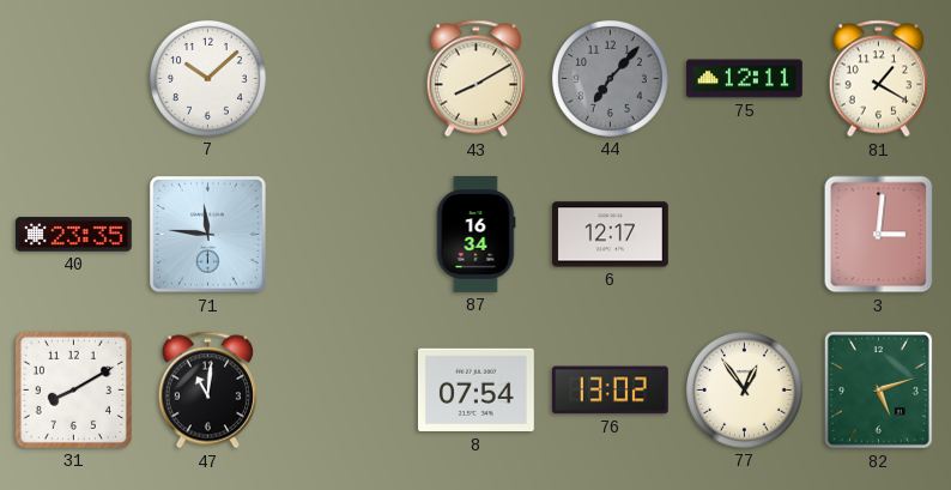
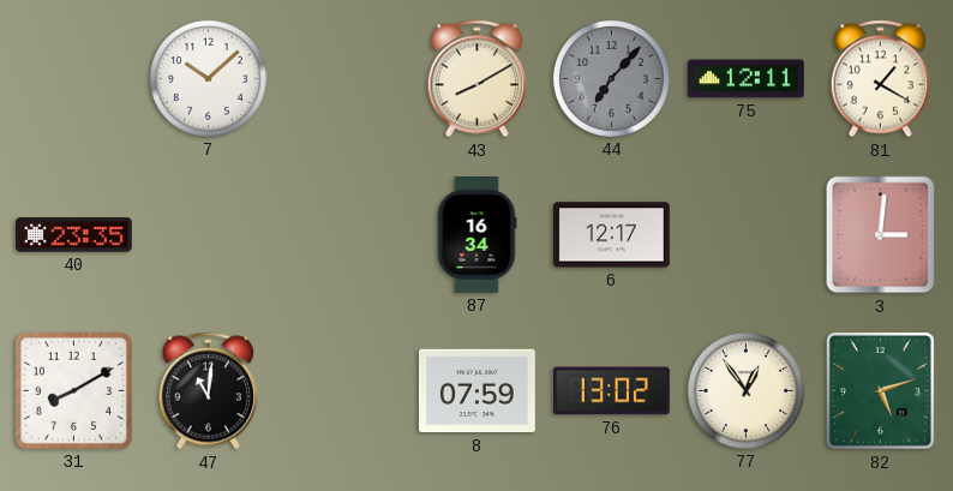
71: 11:46 -> none (208, 235)
8: 07:54 -> 07:59 (476, 391)
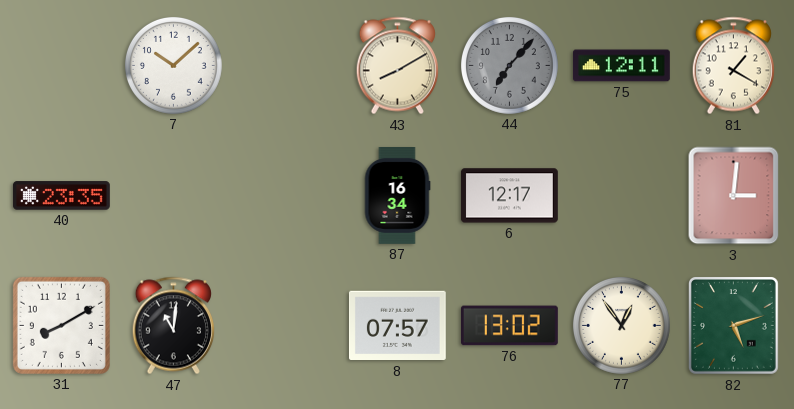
8: 07:59 -> 07:57 (397, 326)
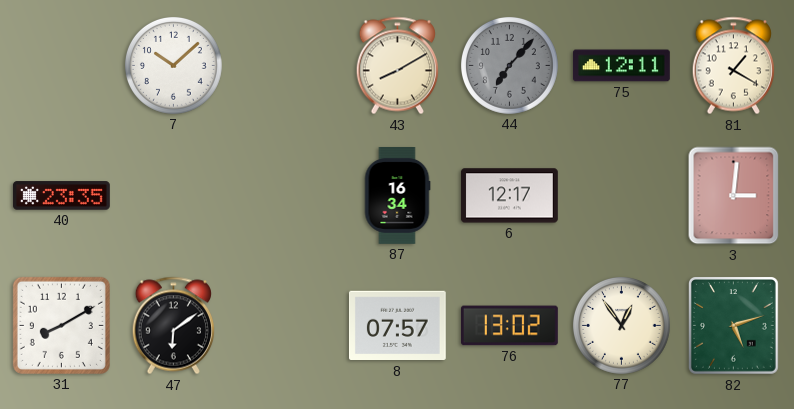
47: 11:01 -> 6:09 (173, 326)
